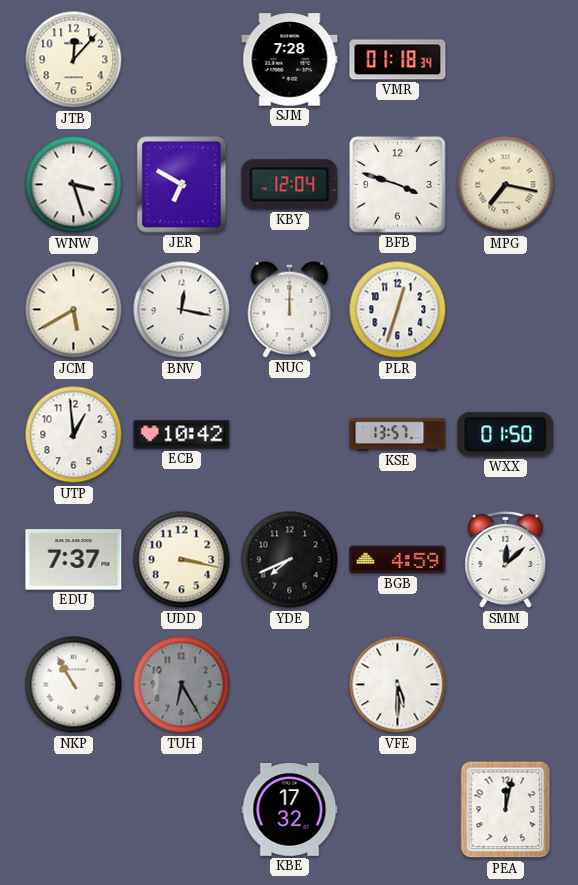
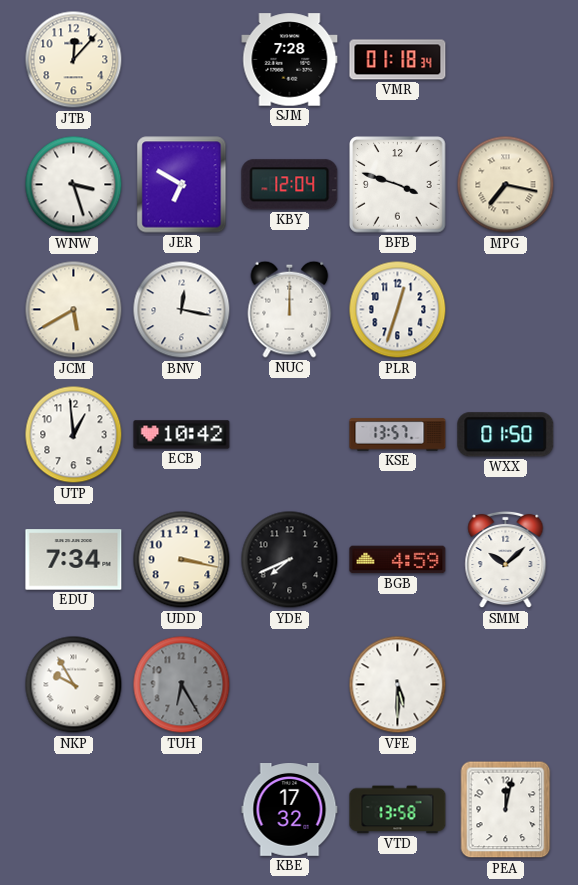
EDU: 7:37 -> 7:34 (74, 560)
SMM: 12:08 -> 10:08 (506, 560)
NKP: 10:55 -> 9:55 (74, 685)
VTD: none -> 13:58 (398, 810)
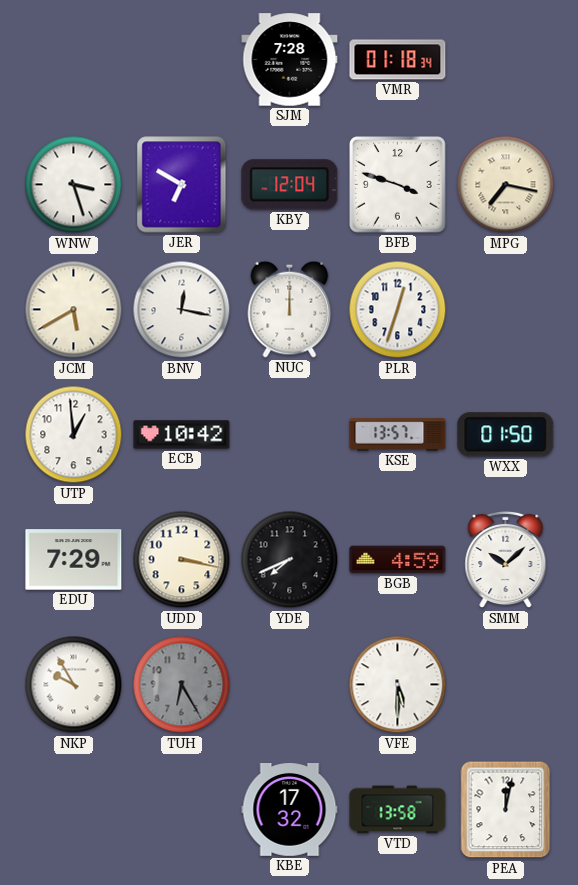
JTB: 12:07 -> none (74, 60)
EDU: 7:34 -> 7:29 (74, 560)
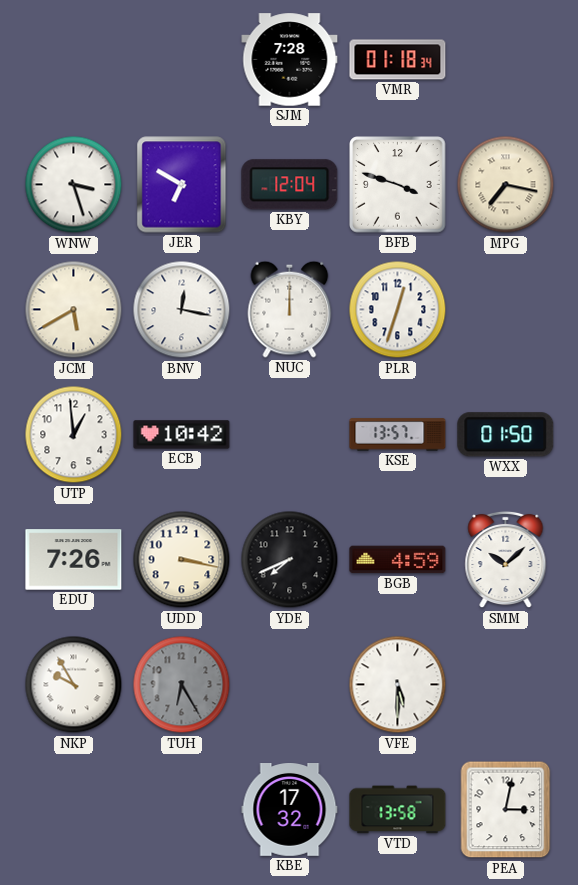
EDU: 7:29 -> 7:26 (74, 560)
PEA: 12:02 -> 3:02 (506, 810)
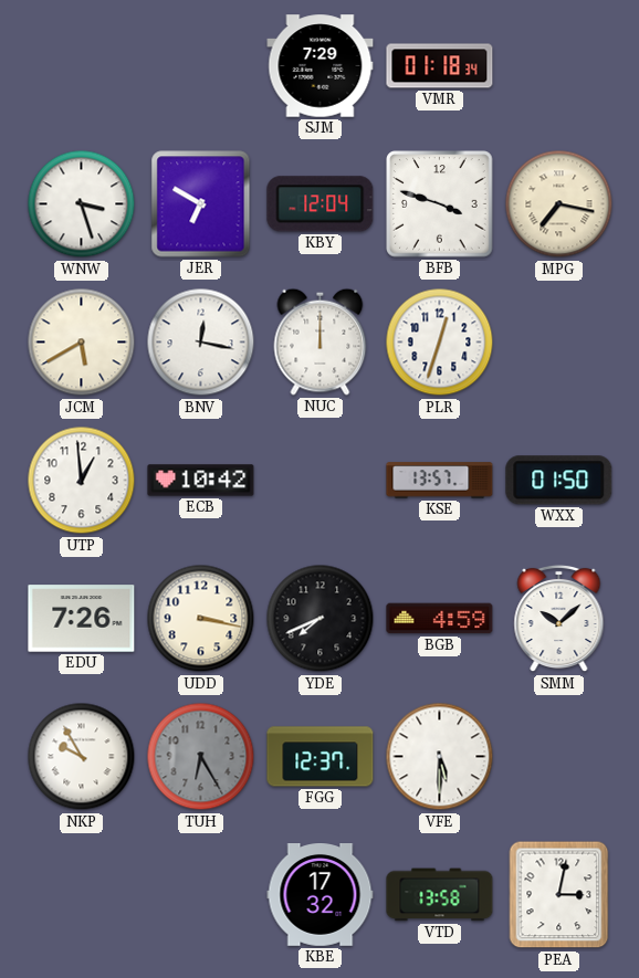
SJM: 7:28 -> 7:29 (321, 66)
FGG: none -> 12:37 (321, 757)
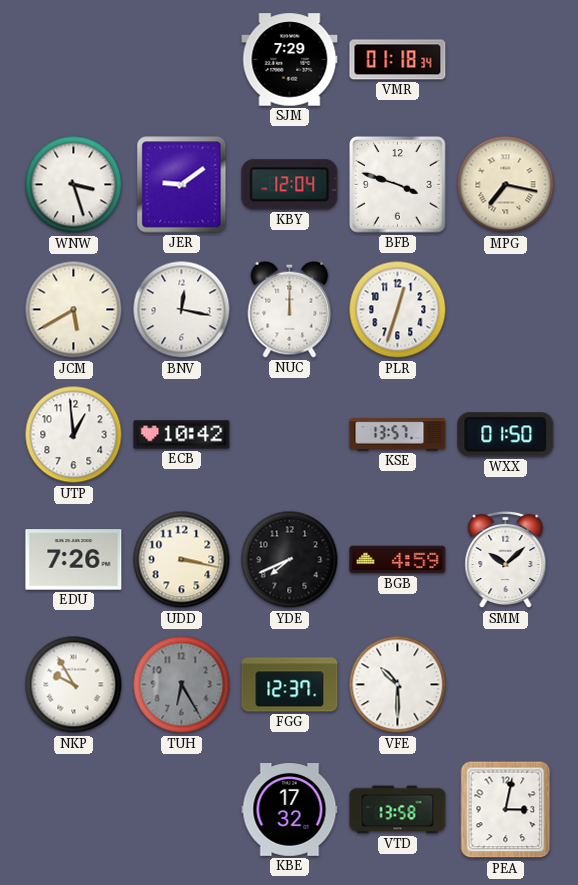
JER: 6:50 -> 9:09 (182, 185)
VFE: 5:30 -> 10:30 (398, 685)
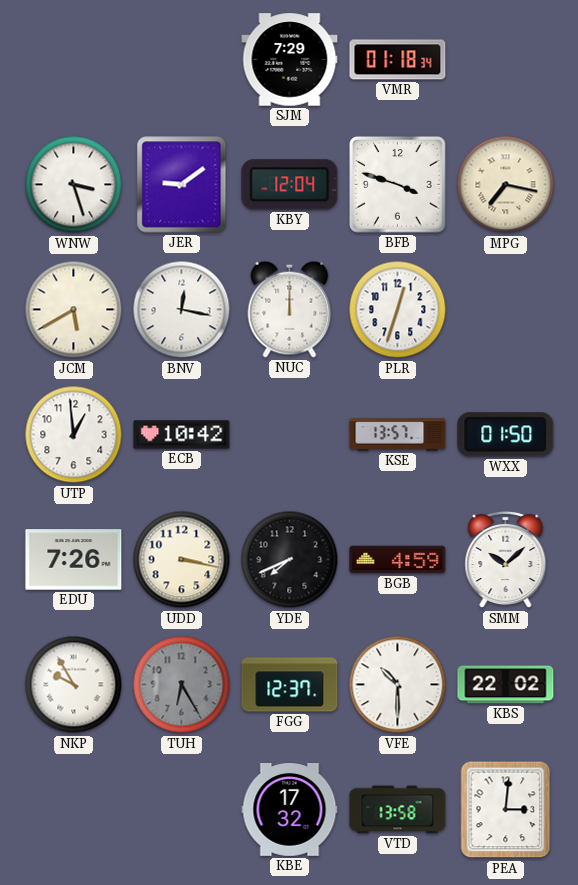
KBS: none -> 22:02 (506, 685)
PEA: 3:02 -> 3:01 (506, 810)
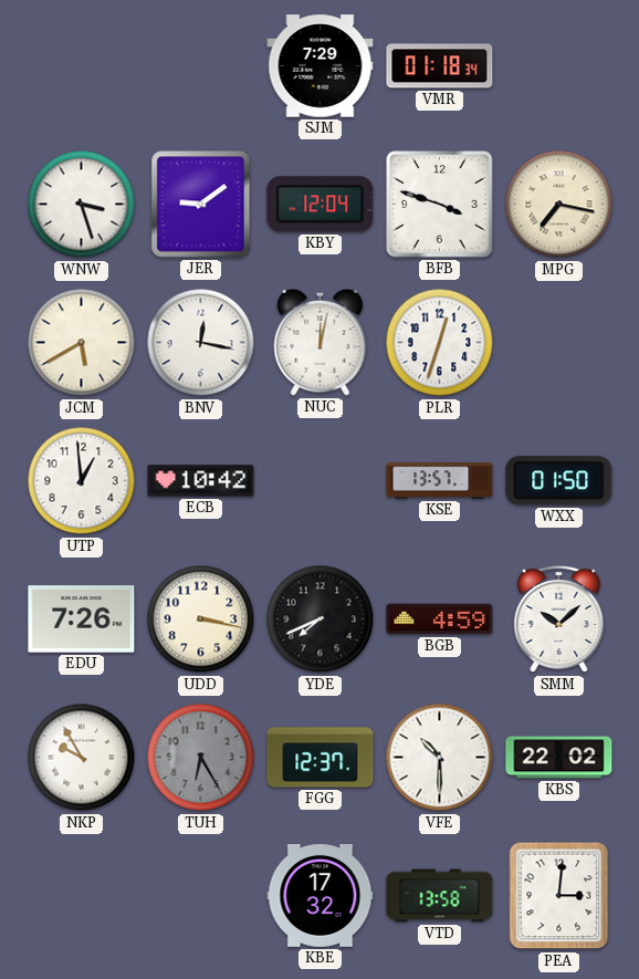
NUC: 12:00 -> 12:02 (321, 342)
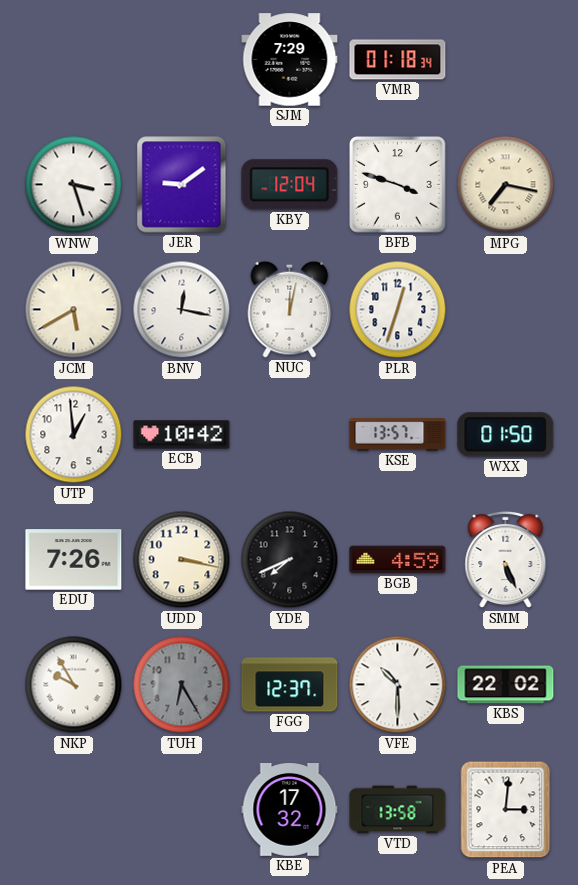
SMM: 10:08 -> 5:26 (506, 560)
